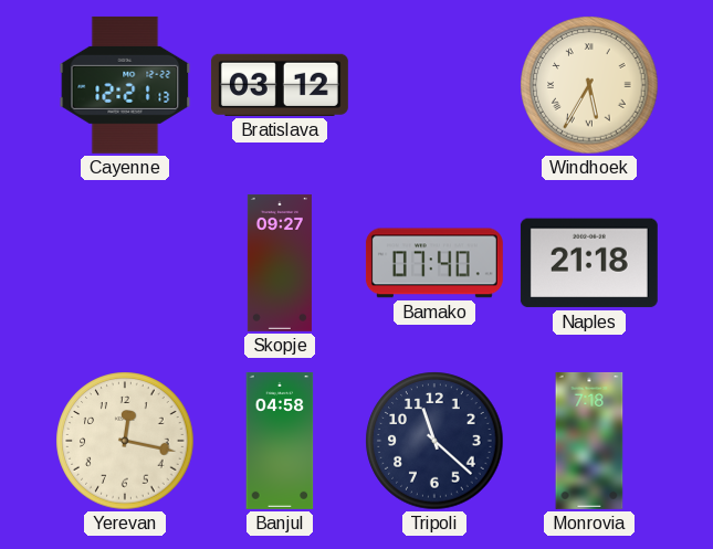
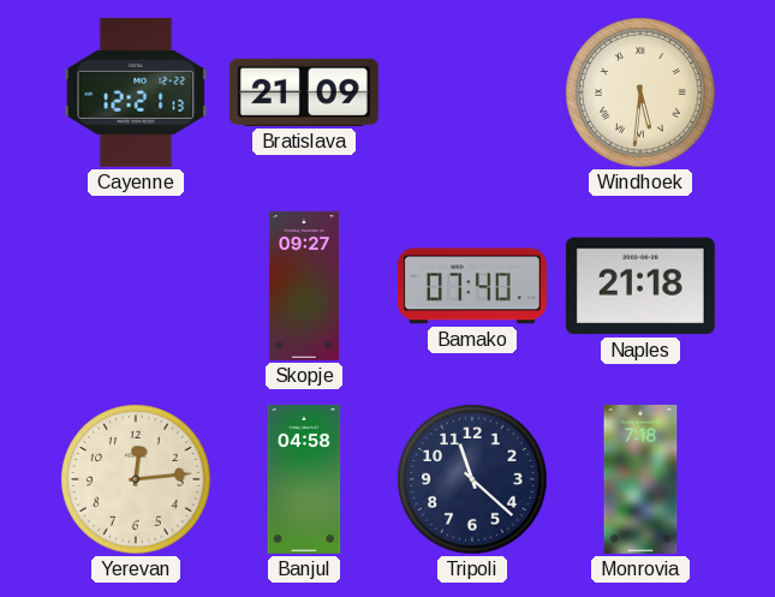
Bratislava: 03:12 -> 21:09 (304, 92)
Windhoek: 5:35 -> 5:31 (640, 92)
Yerevan: 12:17 -> 12:14 (136, 479)
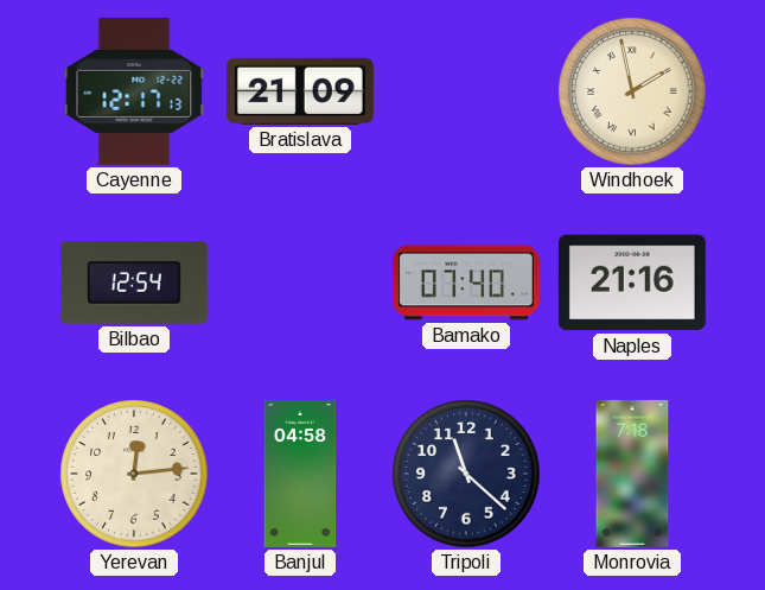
Cayenne: 12:21 -> 12:17 (134, 91)
Windhoek: 5:31 -> 1:58 (632, 91)
Bilbao: none -> 12:54 (134, 284)
Skopje: 09:27 -> none (304, 286)
Naples: 21:18 -> 21:16 (632, 283)
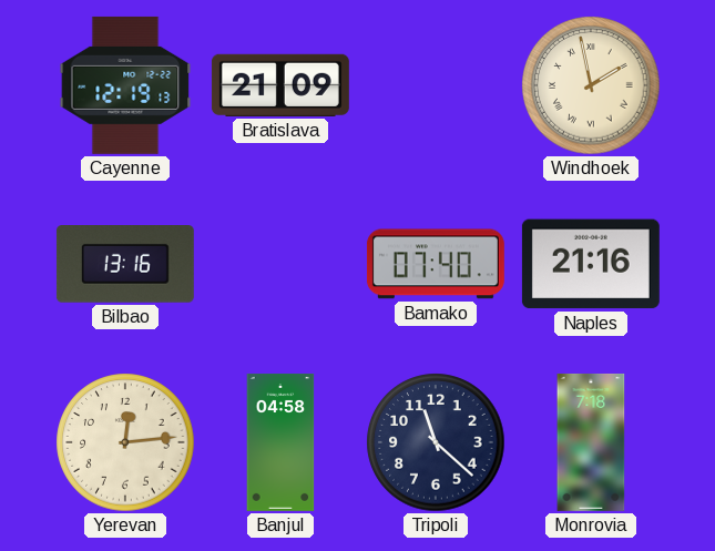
Cayenne: 12:17 -> 12:19 (125, 85)
Bilbao: 12:54 -> 13:16 (125, 265)
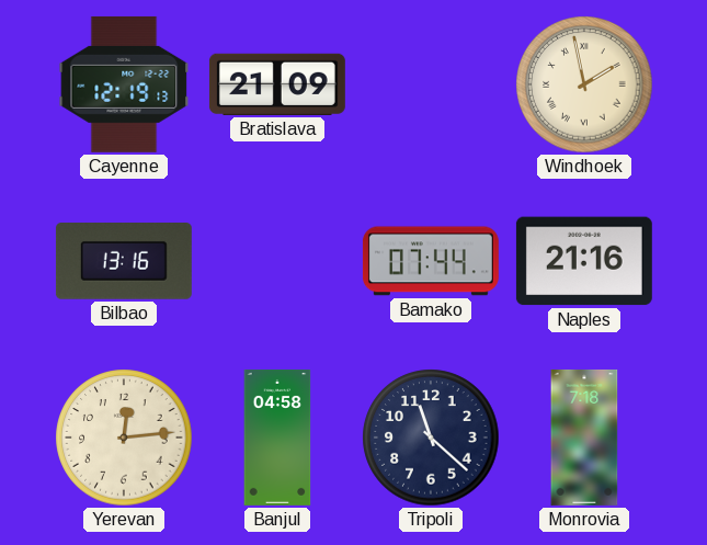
Bamako: 07:40 -> 07:44 (431, 261)
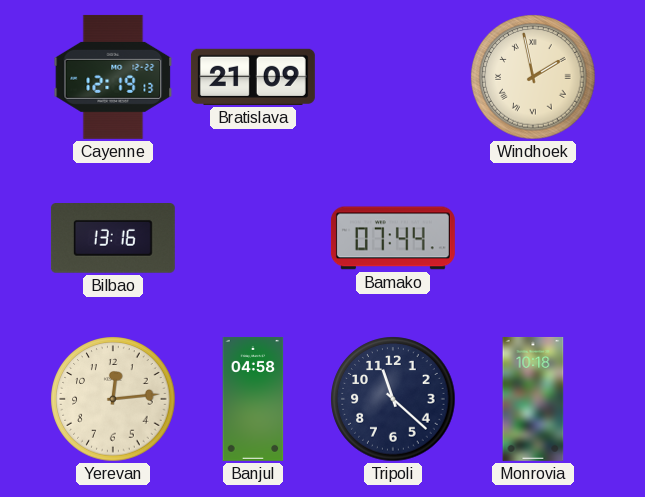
Naples: 21:16 -> none (584, 261)
Monrovia: 7:18 -> 10:18 (533, 399)
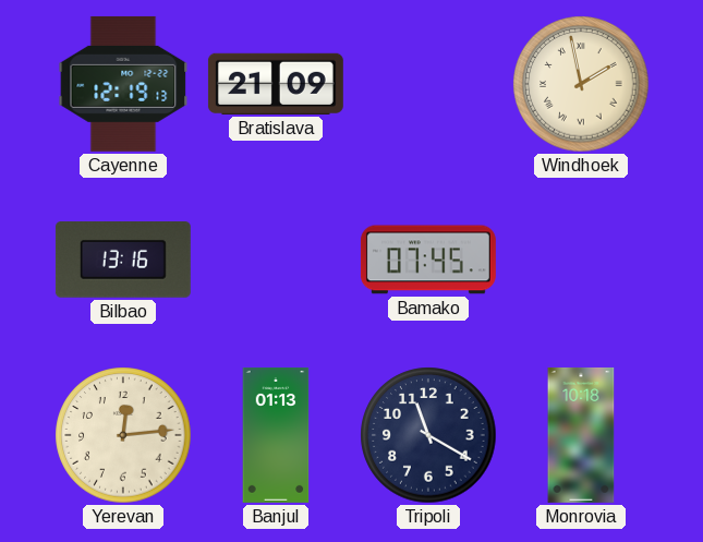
Bamako: 07:44 -> 07:45 (428, 260)
Banjul: 04:58 -> 01:13 (276, 435)
Tripoli: 11:22 -> 11:20 (428, 435)
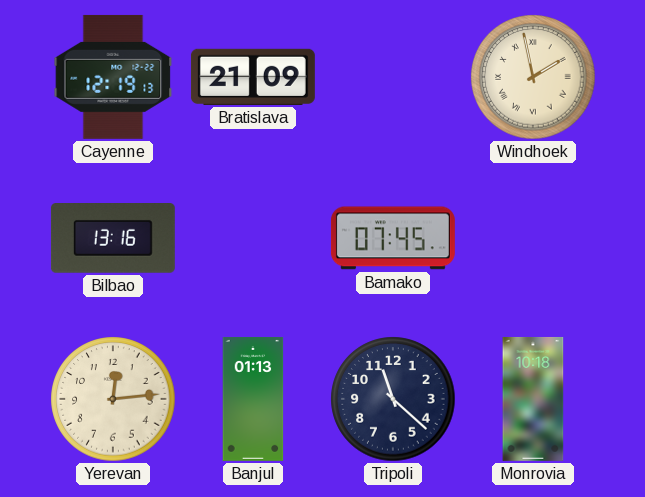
Tripoli: 11:20 -> 11:22 (393, 399)
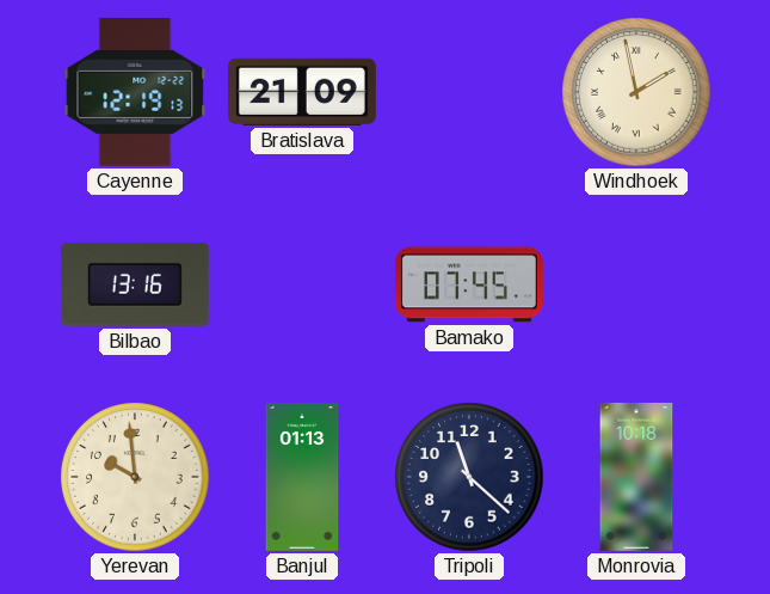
Yerevan: 12:14 -> 9:59 (135, 477)
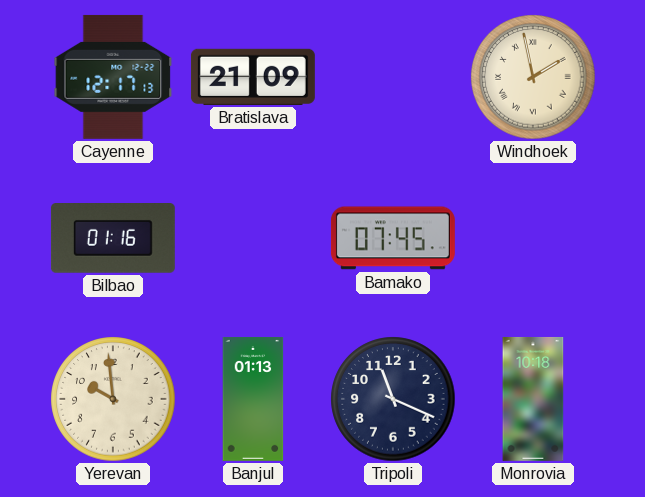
Cayenne: 12:19 -> 12:17 (113, 77)
Bilbao: 13:16 -> 01:16 (113, 239)
Tripoli: 11:22 -> 11:19 (393, 399)
